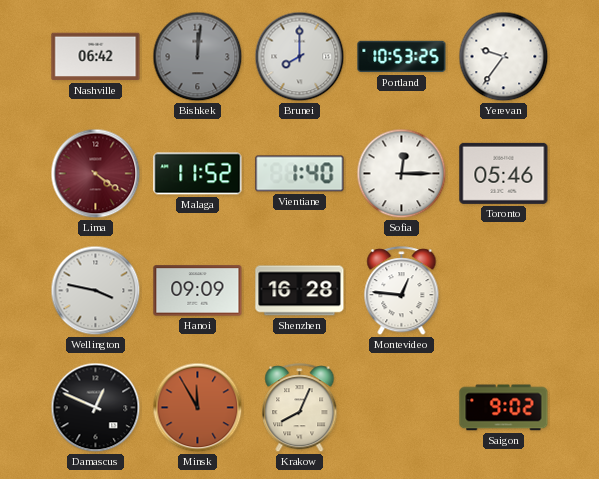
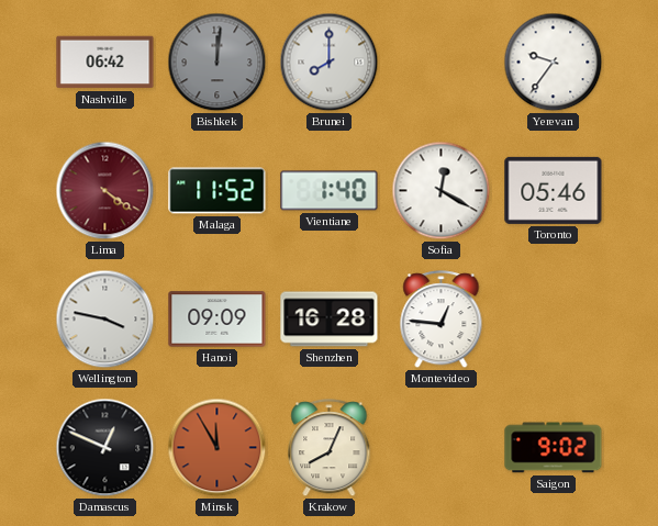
Portland: 10:53 -> none (402, 57)
Sofia: 12:15 -> 12:20 (442, 191)
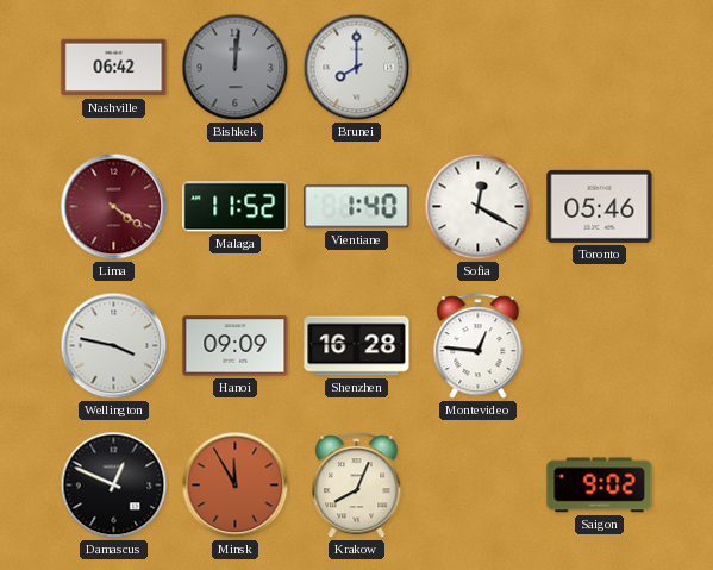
Yerevan: 9:36 -> none (554, 63)
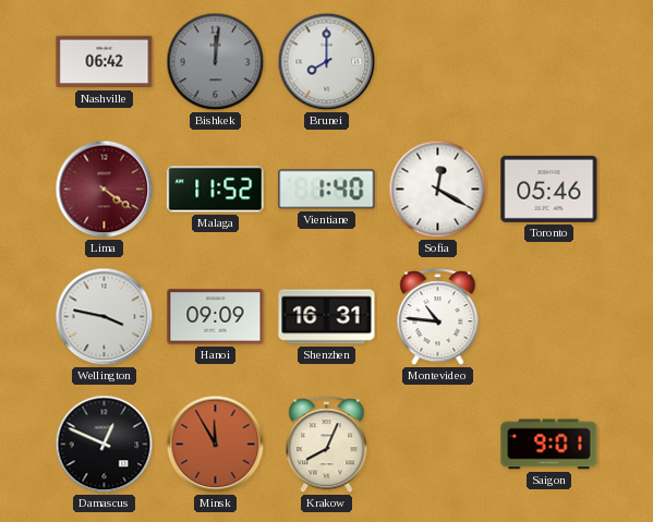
Shenzhen: 16:28 -> 16:31 (327, 317)
Montevideo: 12:46 -> 10:46 (438, 317)
Saigon: 9:02 -> 9:01 (549, 445)
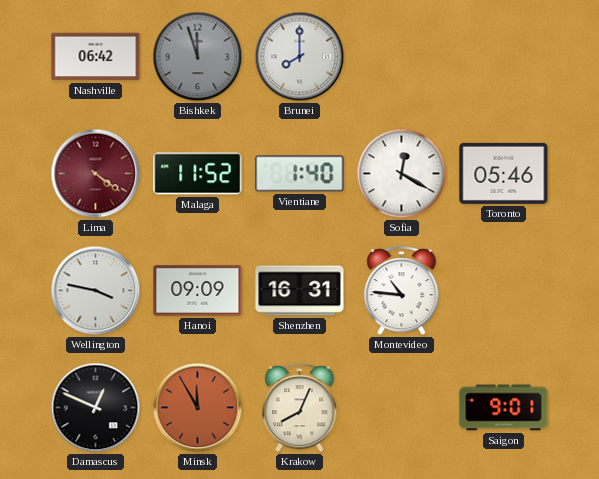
Bishkek: 12:01 -> 11:57 (198, 57)
